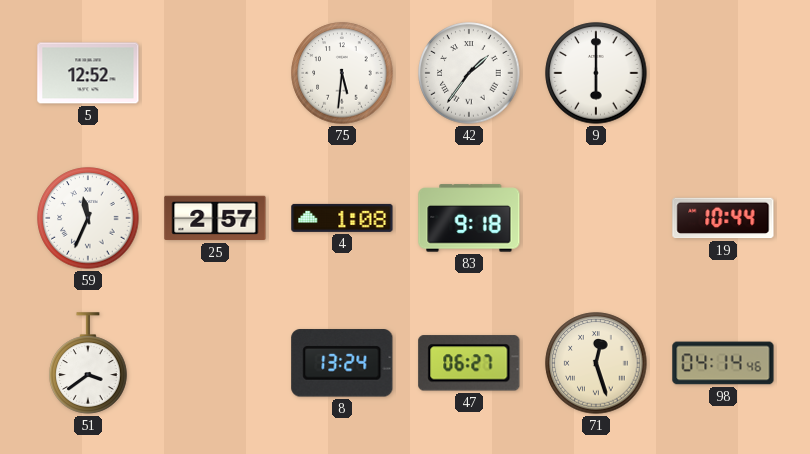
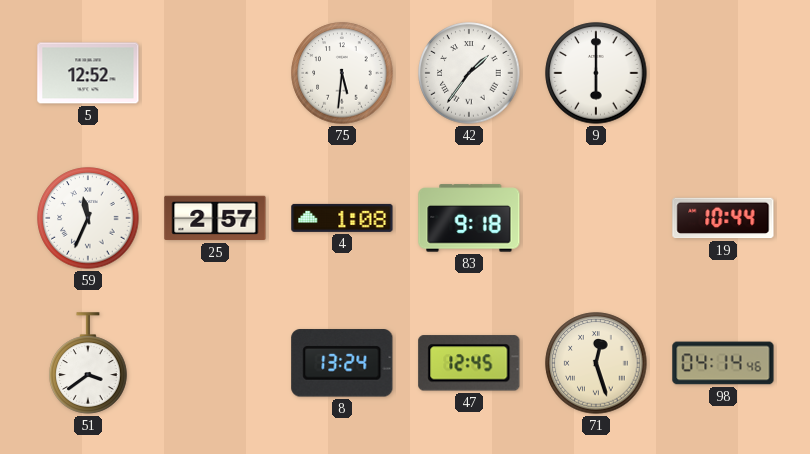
47: 06:27 -> 12:45 (469, 363)
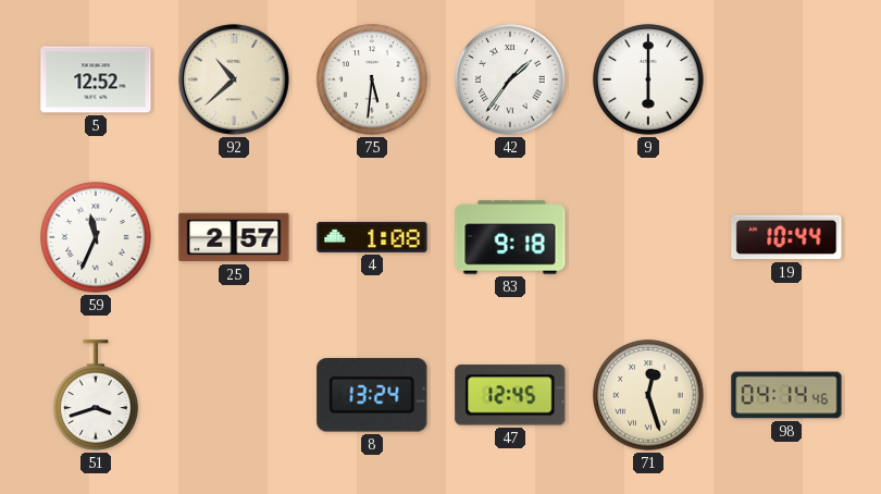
92: none -> 10:38 (234, 79)
51: 3:39 -> 3:42 (96, 395)
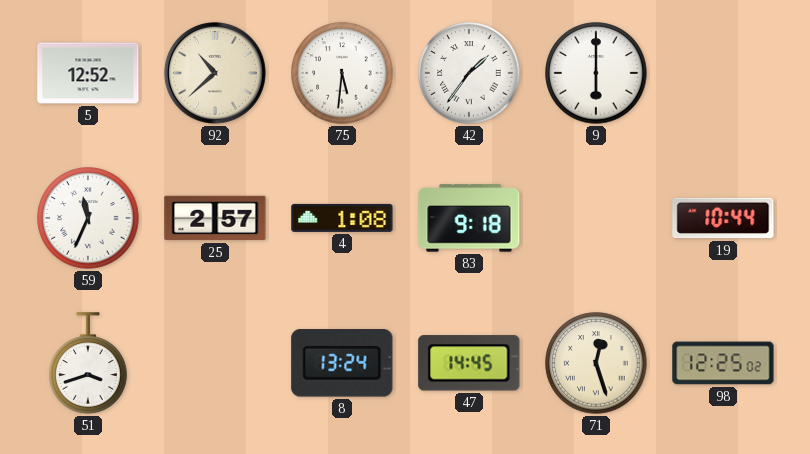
47: 12:45 -> 14:45 (469, 363)
98: 04:14 -> 12:25 (723, 363)
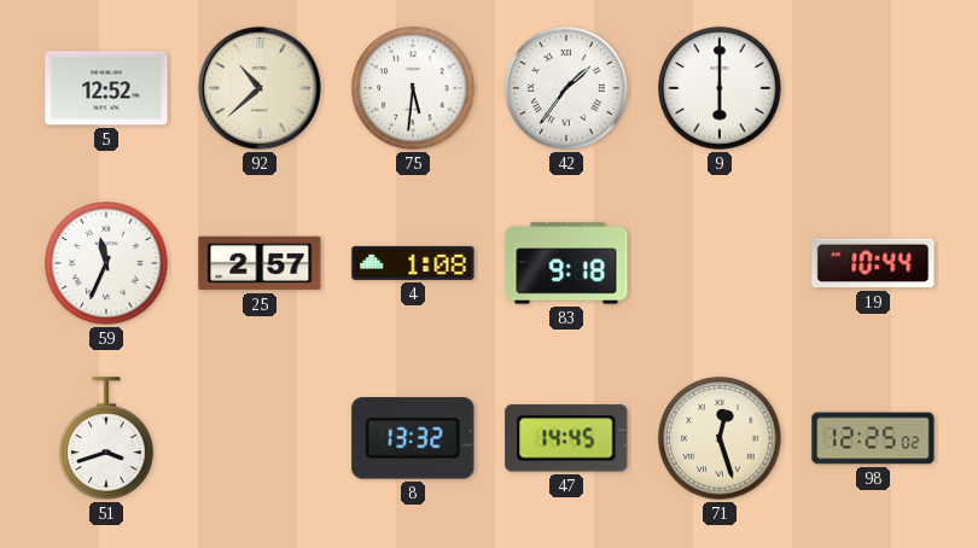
8: 13:24 -> 13:32 (413, 438)
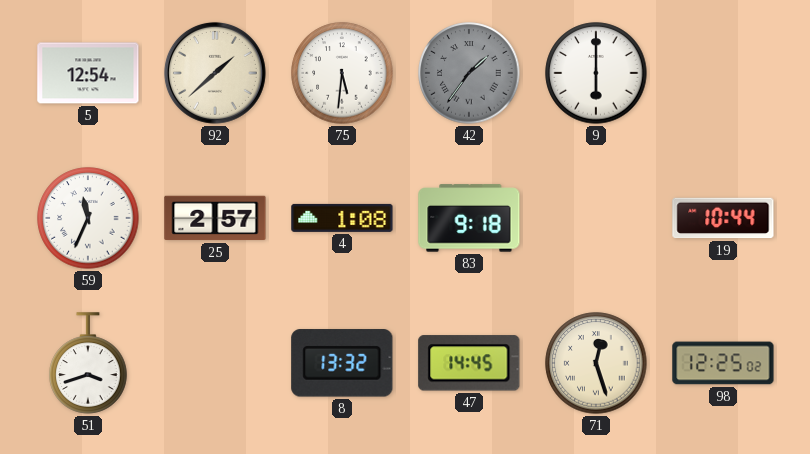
5: 12:52 -> 12:54 (88, 73)
92: 10:38 -> 1:38 (215, 73)
42 dial: white -> grey (469, 73)
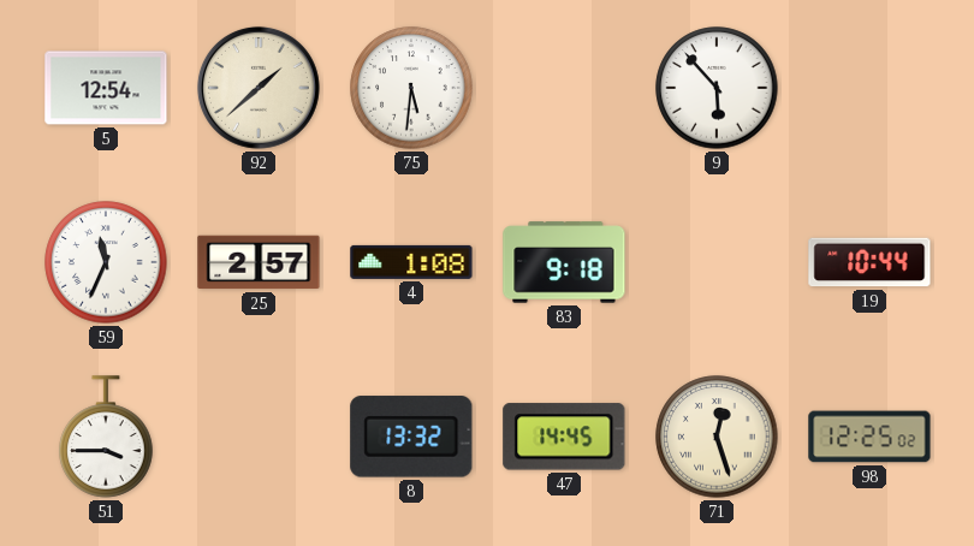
42: 1:36 -> none (469, 73)
9: 6:00 -> 5:53 (717, 88)
51: 3:42 -> 3:45 (106, 437)
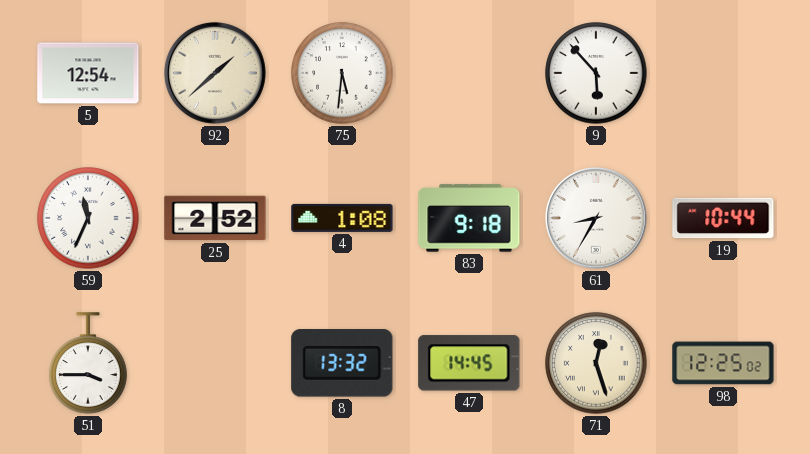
25: 2:57 -> 2:52 (215, 218)
61: none -> 8:35 (596, 218)
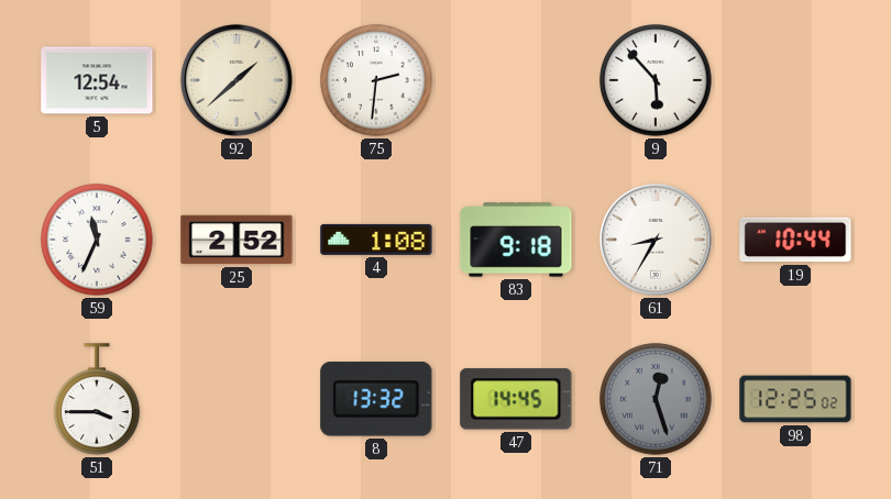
75: 5:31 -> 2:31 (376, 80)
71 dial: cream -> grey (656, 399)
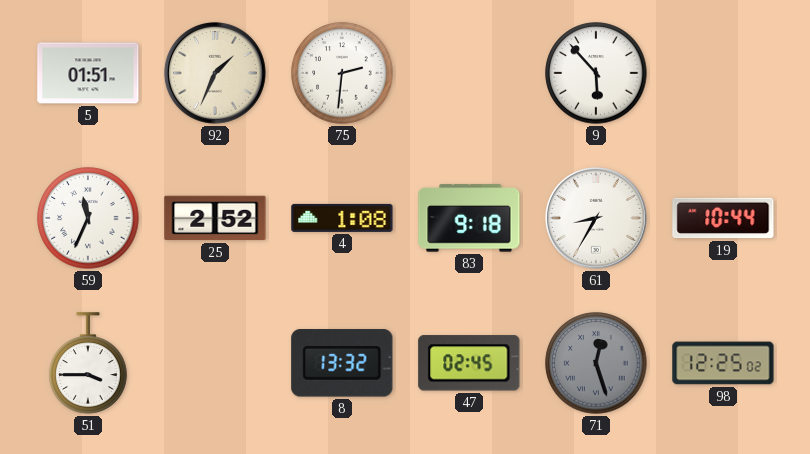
5: 12:54 -> 01:51 (88, 73)
92: 1:38 -> 1:34 (215, 73)
47: 14:45 -> 02:45 (469, 363)
